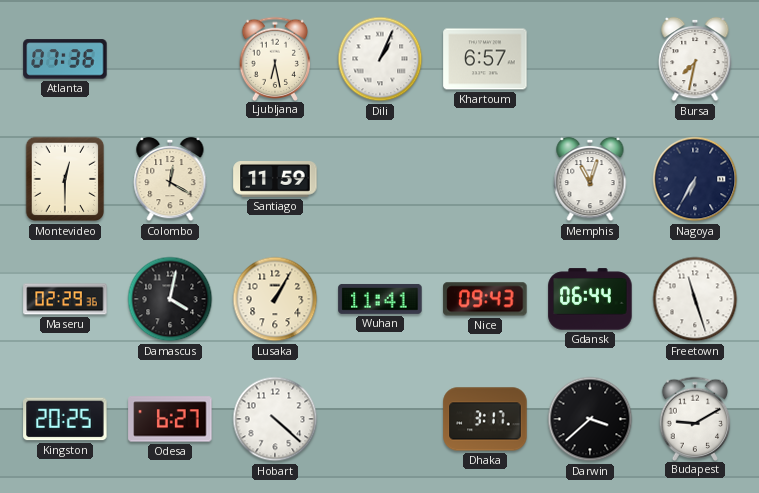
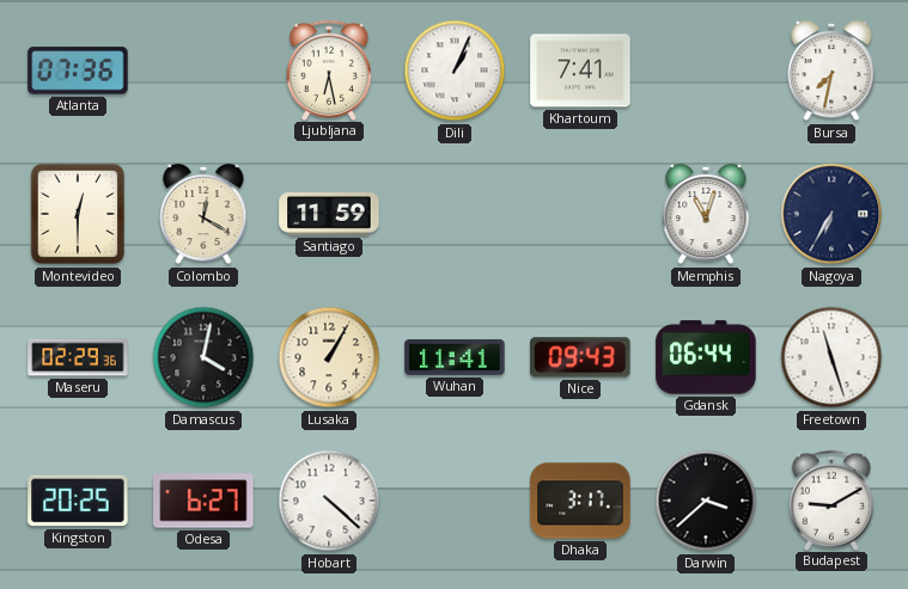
Khartoum: 6:57 -> 7:41 (580, 70)
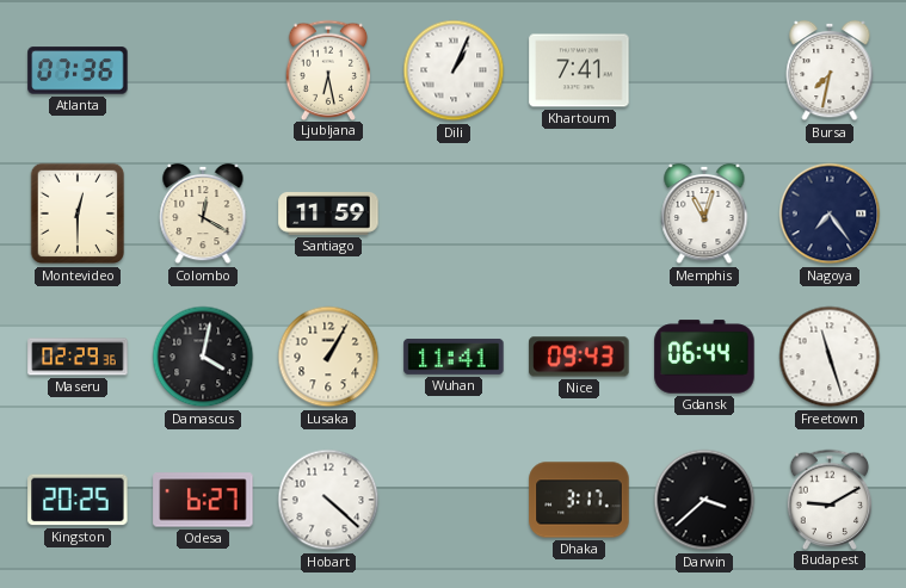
Nagoya: 6:35 -> 7:24 (830, 213)
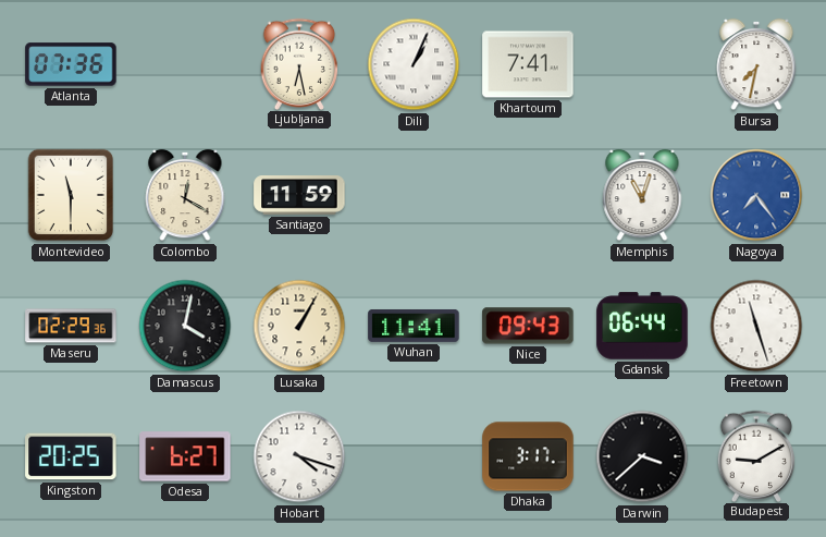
Montevideo: 12:30 -> 11:30 (71, 195)
Nagoya dial: navy -> blue (756, 195)
Hobart: 4:22 -> 4:18 (299, 456)
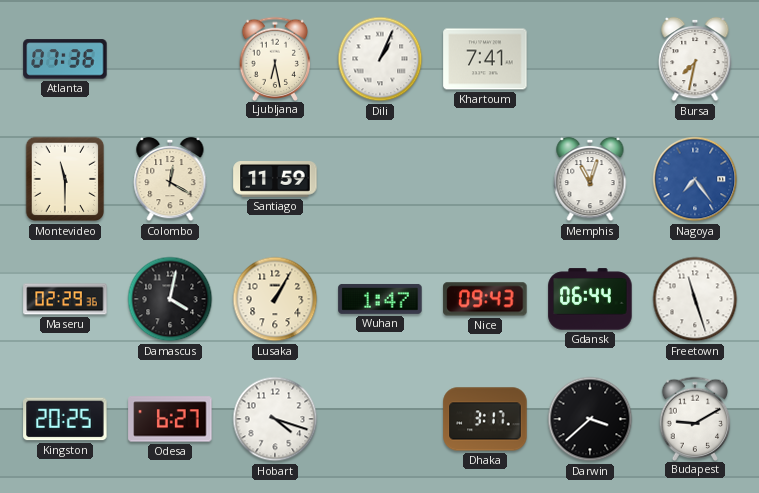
Wuhan: 11:41 -> 1:47 (380, 299)
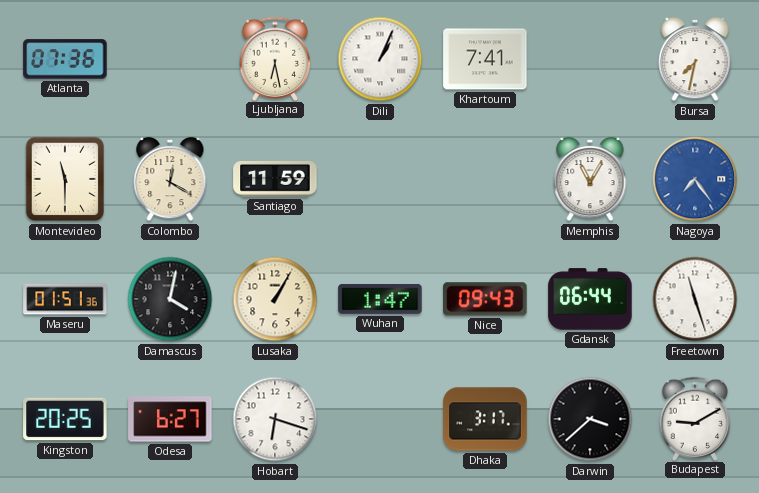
Memphis: 11:03 -> 11:05 (590, 179)
Maseru: 02:29 -> 01:51 (65, 299)
Hobart: 4:18 -> 6:18 (275, 419)
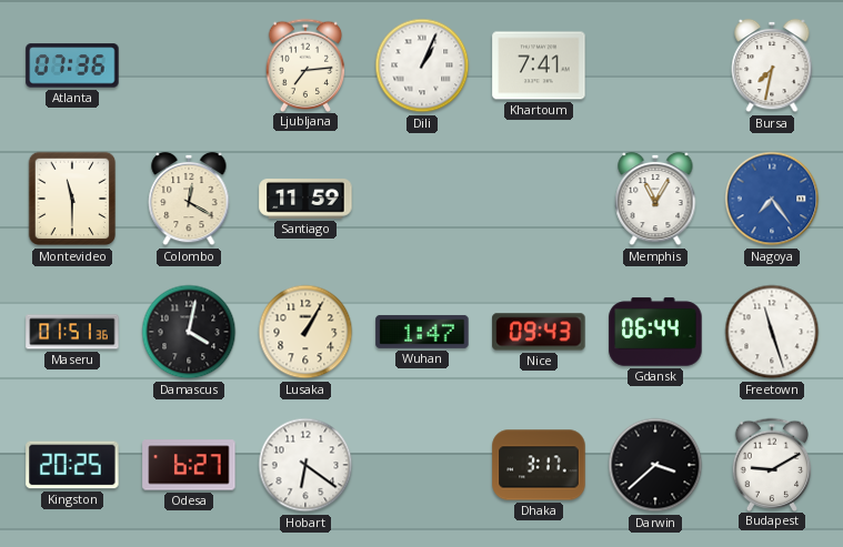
Ljubljana: 6:28 -> 7:14 (305, 64)
Hobart: 6:18 -> 6:21 (305, 465)
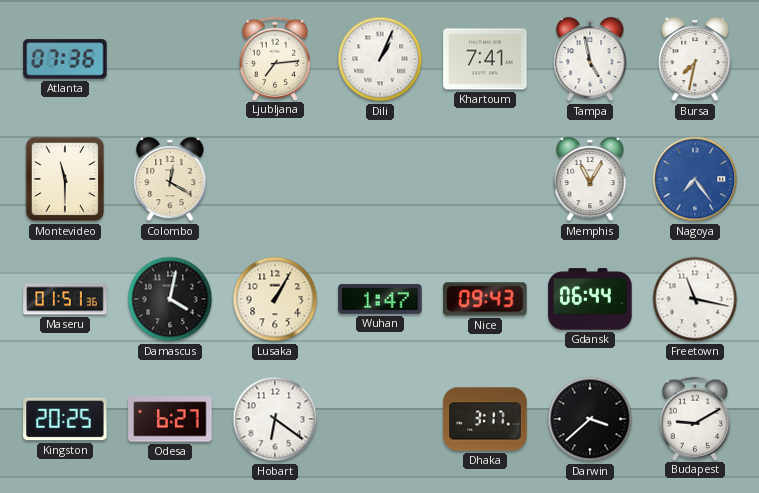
Tampa: none -> 4:58 (590, 59)
Santiago: 11:59 -> none (305, 200)
Freetown: 11:27 -> 11:17 (695, 299)
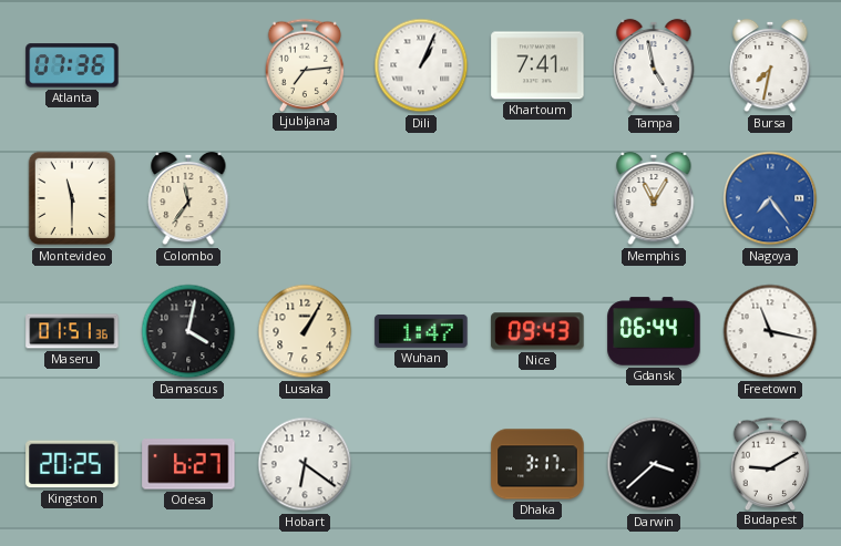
Colombo: 12:20 -> 11:36 (188, 198)
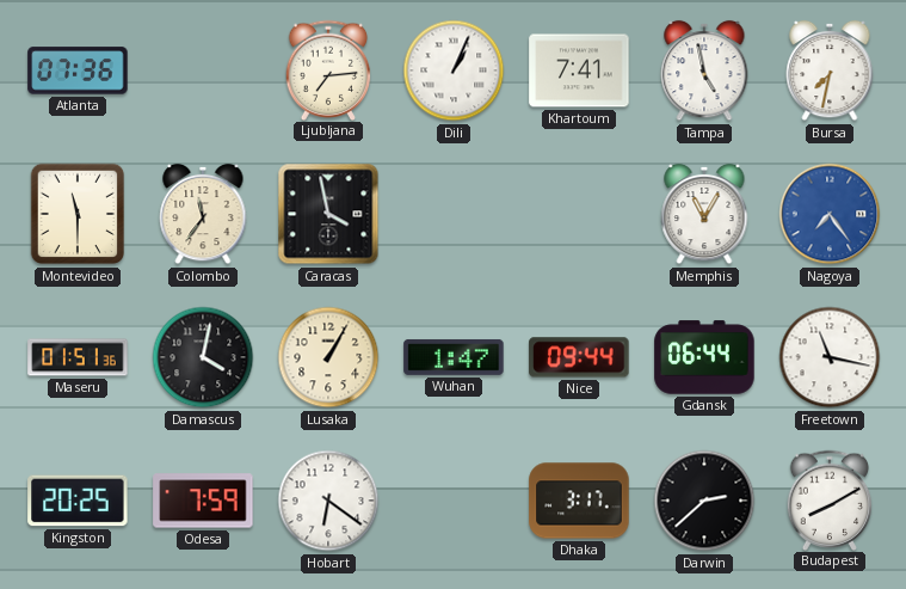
Caracas: none -> 3:58 (328, 214)
Nice: 09:43 -> 09:44 (579, 357)
Odesa: 6:27 -> 7:59 (203, 501)
Darwin: 3:38 -> 2:38 (704, 501)
Budapest: 9:10 -> 8:10 (830, 499)
